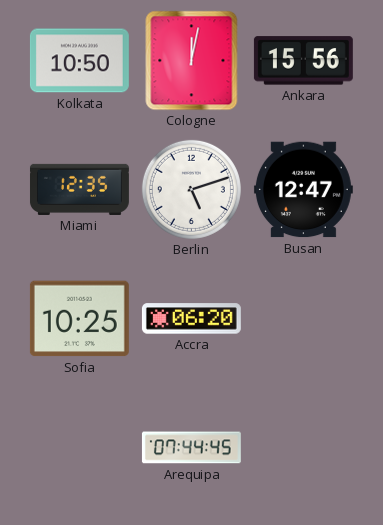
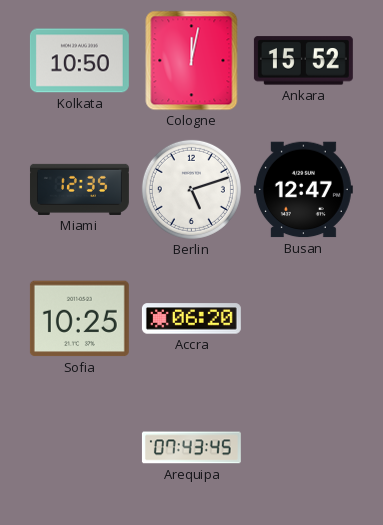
Ankara: 15:56 -> 15:52 (303, 61)
Arequipa: 07:44 -> 07:43 (191, 448)
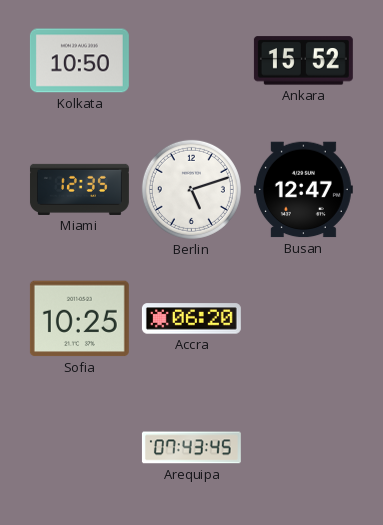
Cologne: 12:02 -> none (192, 61)
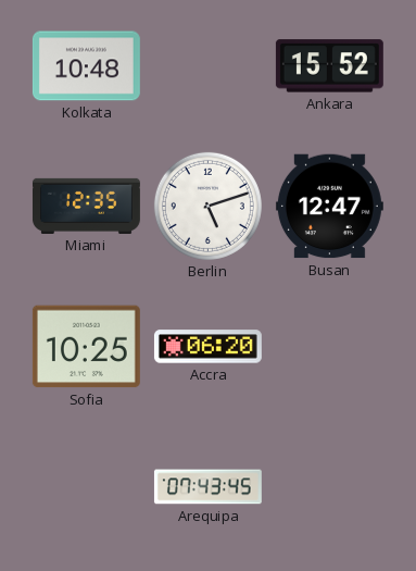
Kolkata: 10:50 -> 10:48 (86, 66)
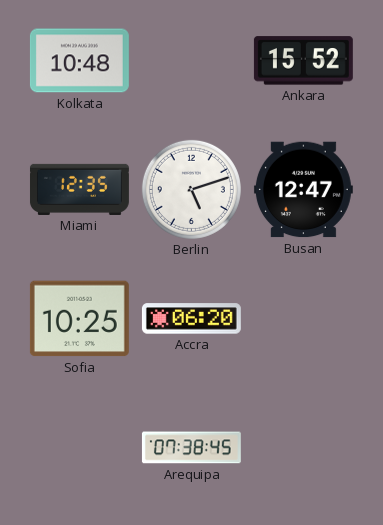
Arequipa: 07:43 -> 07:38 (191, 448)
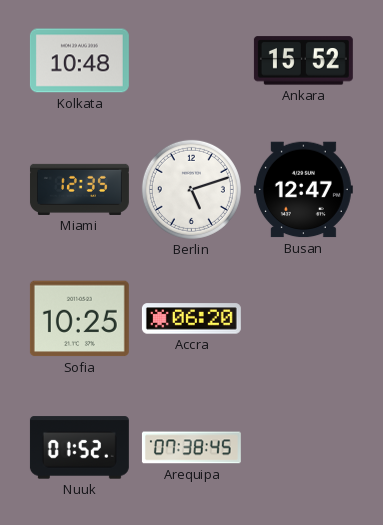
Nuuk: none -> 01:52 (79, 448)
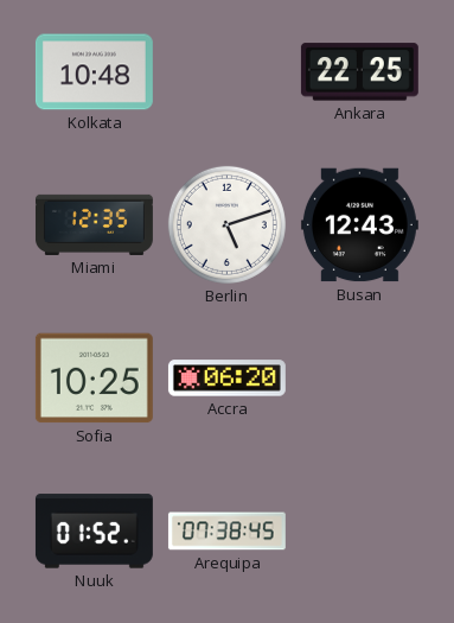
Ankara: 15:52 -> 22:25 (359, 72)
Busan: 12:47 -> 12:43 (359, 225)
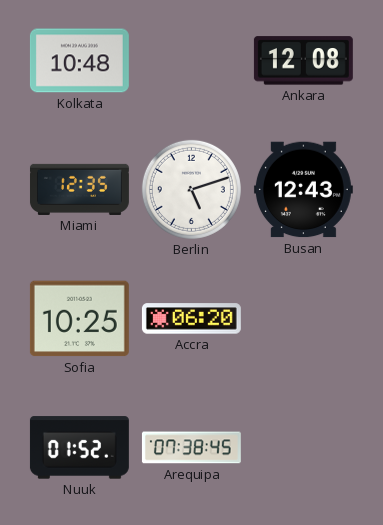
Ankara: 22:25 -> 12:08 (303, 61)
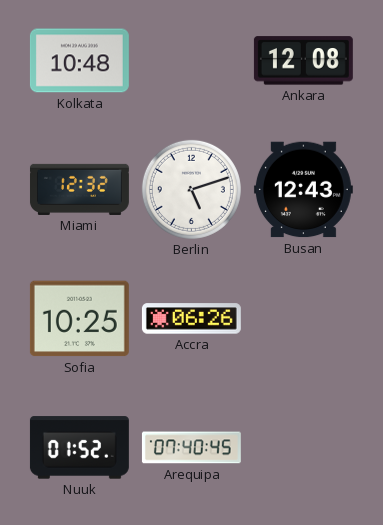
Miami: 12:35 -> 12:32 (79, 189)
Accra: 06:20 -> 06:26 (191, 319)
Arequipa: 07:38 -> 07:40 (191, 448)
